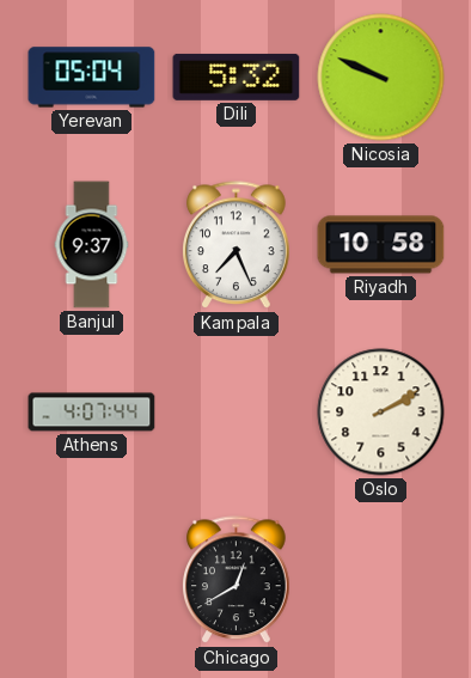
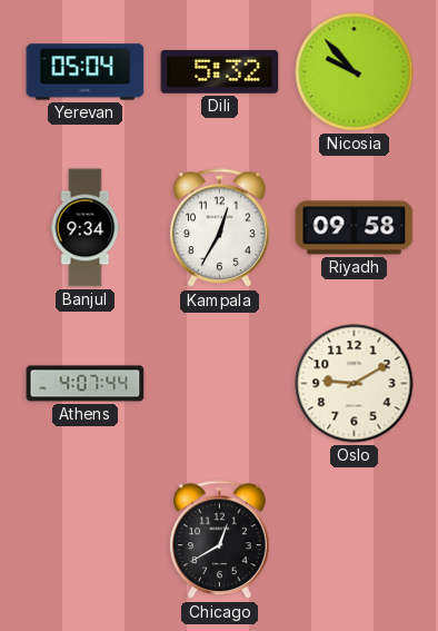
Nicosia: 9:49 -> 9:53 (355, 72)
Banjul: 9:37 -> 9:34 (86, 228)
Kampala: 7:26 -> 12:35 (220, 228)
Riyadh: 10:58 -> 09:58 (355, 228)
Oslo: 2:10 -> 9:10 (355, 384)
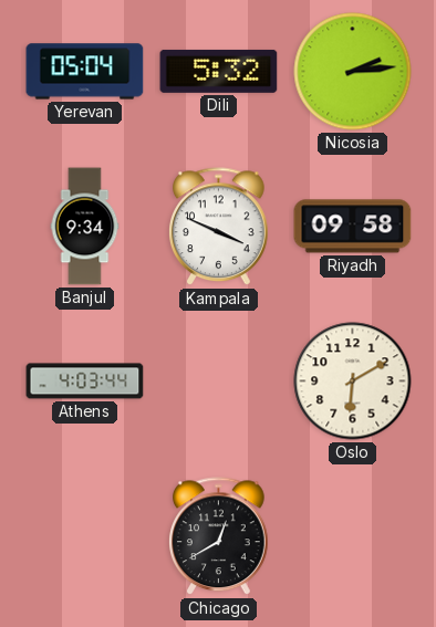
Nicosia: 9:53 -> 2:14 (353, 72)
Kampala: 12:35 -> 3:49 (219, 227)
Athens: 4:07 -> 4:03 (85, 382)
Oslo: 9:10 -> 6:10 (353, 382)
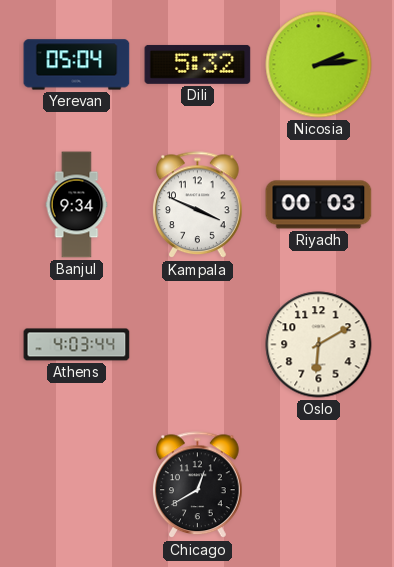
Riyadh: 09:58 -> 00:03 (319, 205)
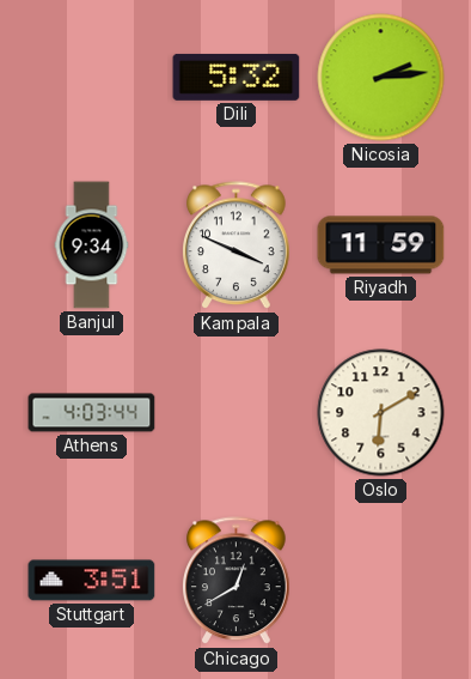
Yerevan: 05:04 -> none (77, 65)
Riyadh: 00:03 -> 11:59 (381, 245)
Stuttgart: none -> 3:51 (92, 581)
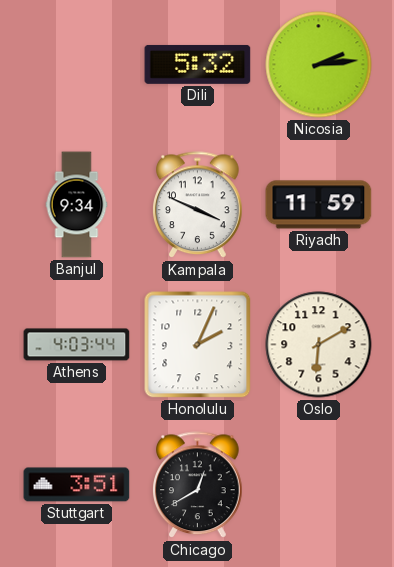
Honolulu: none -> 2:04 (198, 345)
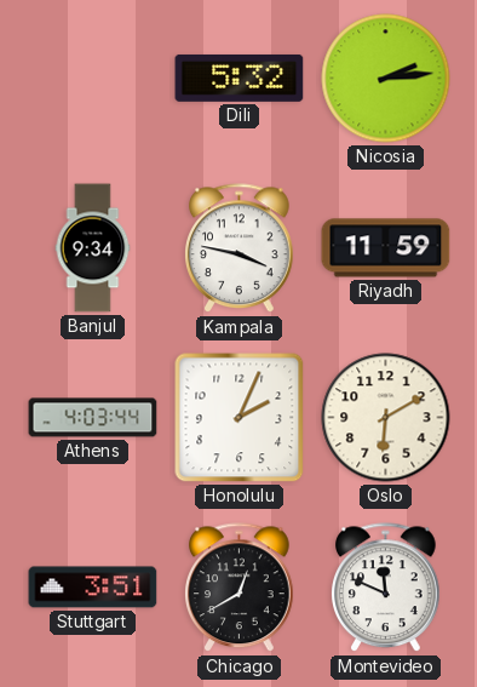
Kampala: 3:49 -> 3:47 (240, 248)
Montevideo: none -> 11:49 (386, 588)
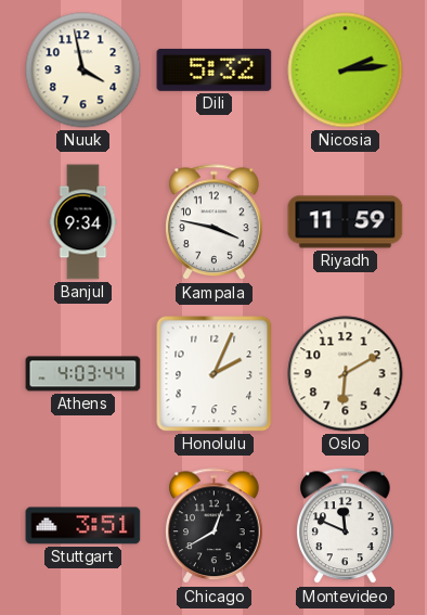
Nuuk: none -> 3:58 (83, 71)
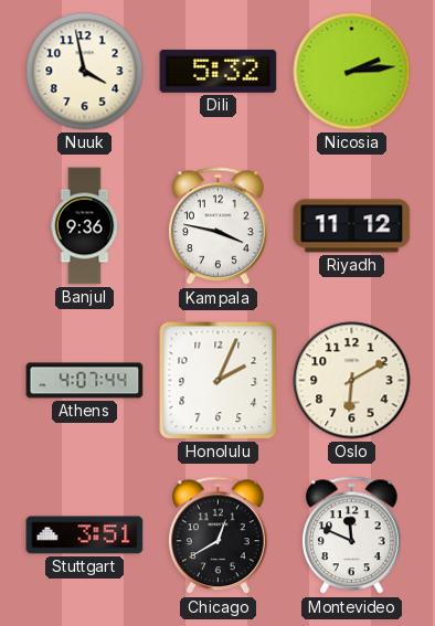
Banjul: 9:34 -> 9:36 (85, 226)
Riyadh: 11:59 -> 11:12 (352, 226)
Athens: 4:03 -> 4:07 (85, 381)
